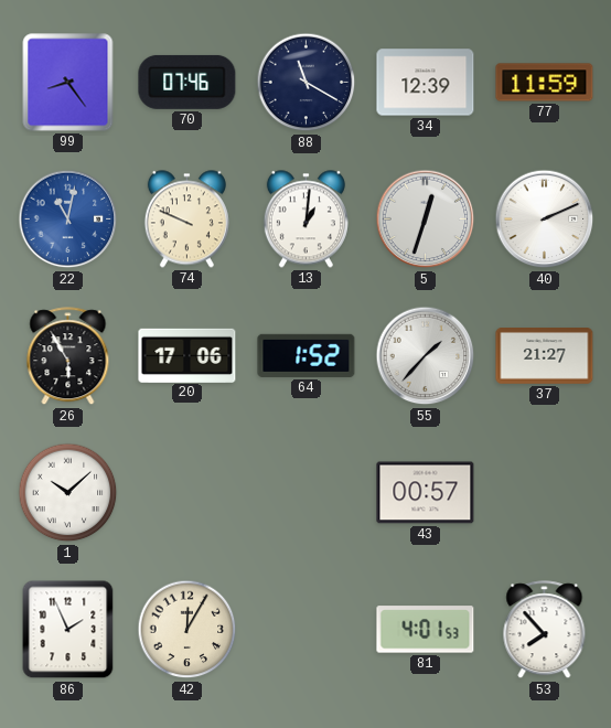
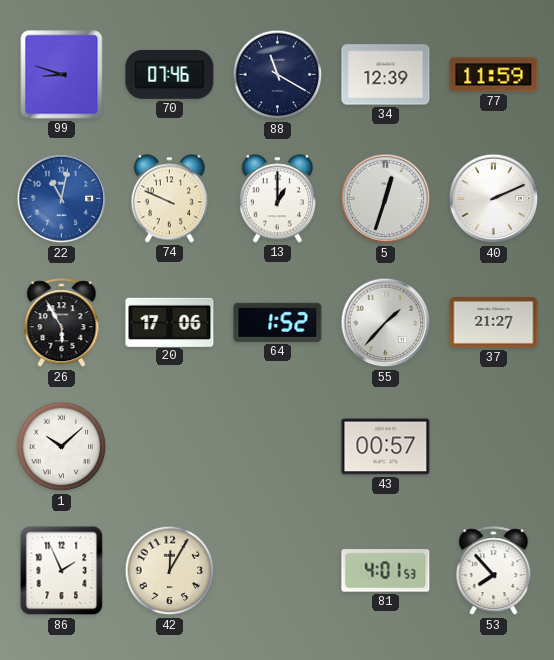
99: 8:24 -> 8:48 (62, 75)
13: 1:01 -> 1:00 (277, 199)
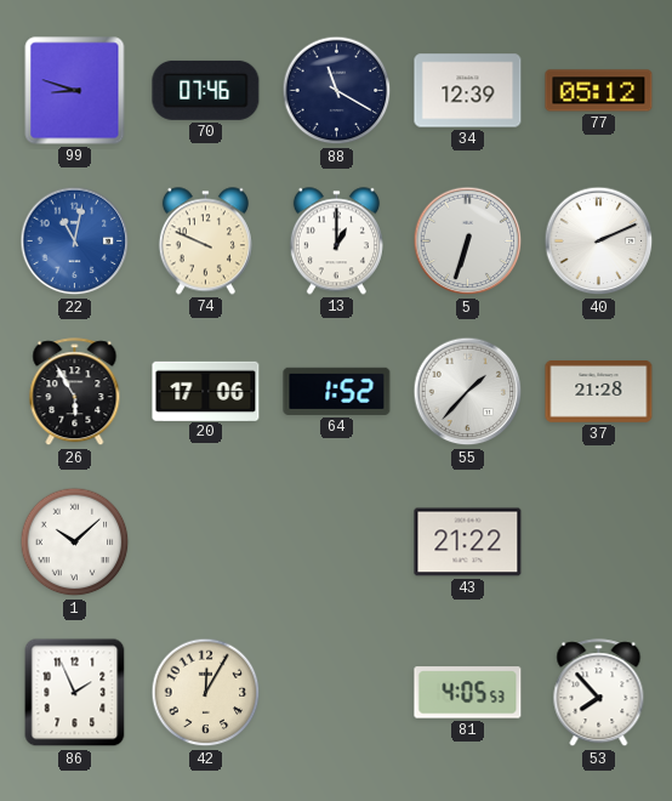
77: 11:59 -> 05:12 (599, 91)
5: 12:33 -> 6:33 (468, 242)
37: 21:27 -> 21:28 (599, 392)
43: 00:57 -> 21:22 (468, 542)
81: 4:01 -> 4:05 (468, 693)
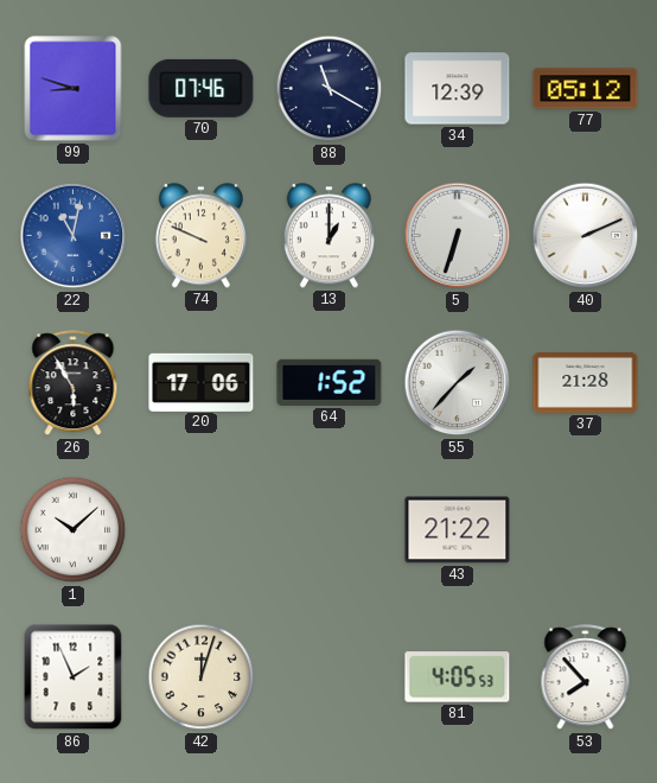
42: 12:05 -> 12:03 (202, 677)
